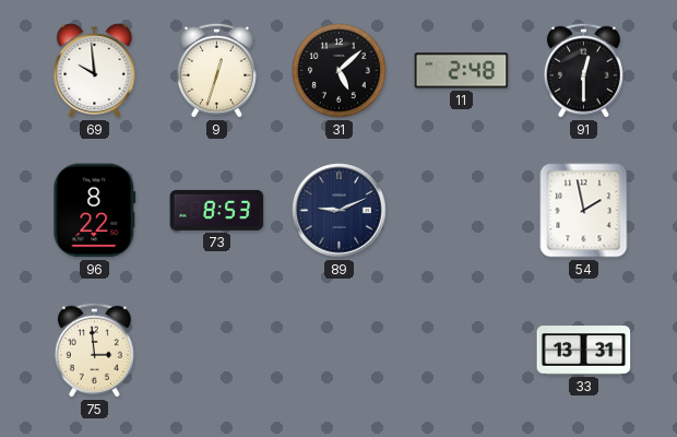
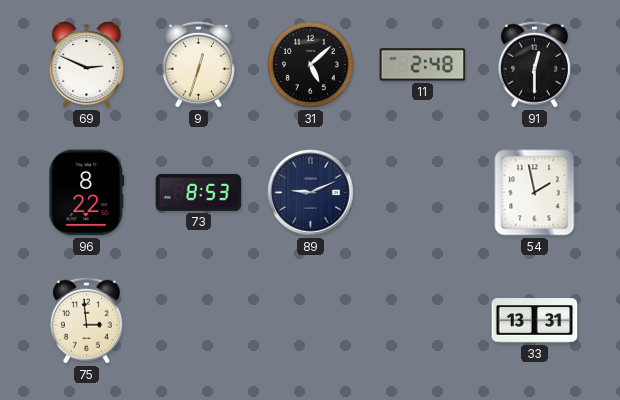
69: 9:59 -> 2:49 (87, 65)
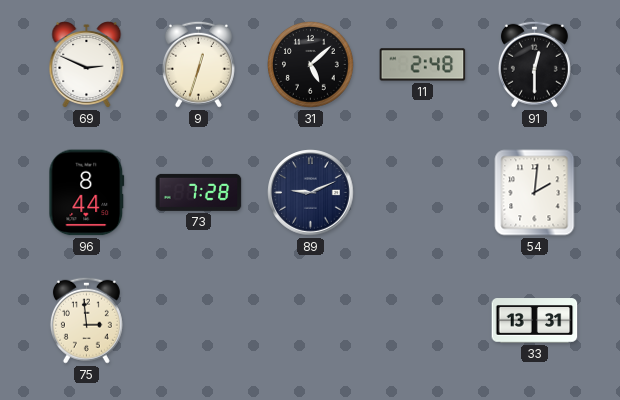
96: 8:22 -> 8:44 (87, 193)
73: 8:53 -> 7:28 (199, 192)
54: 1:58 -> 2:01 (535, 193)
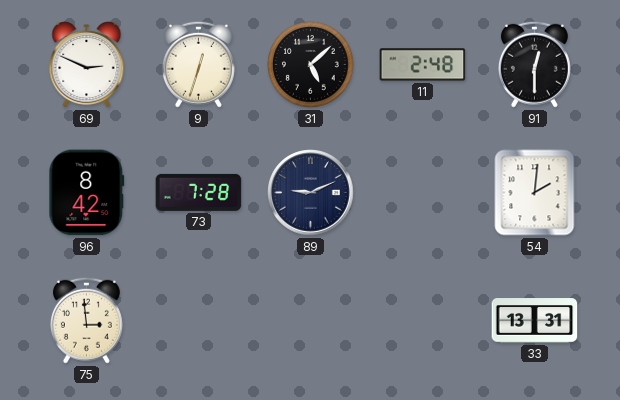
96: 8:44 -> 8:42 (87, 193)
